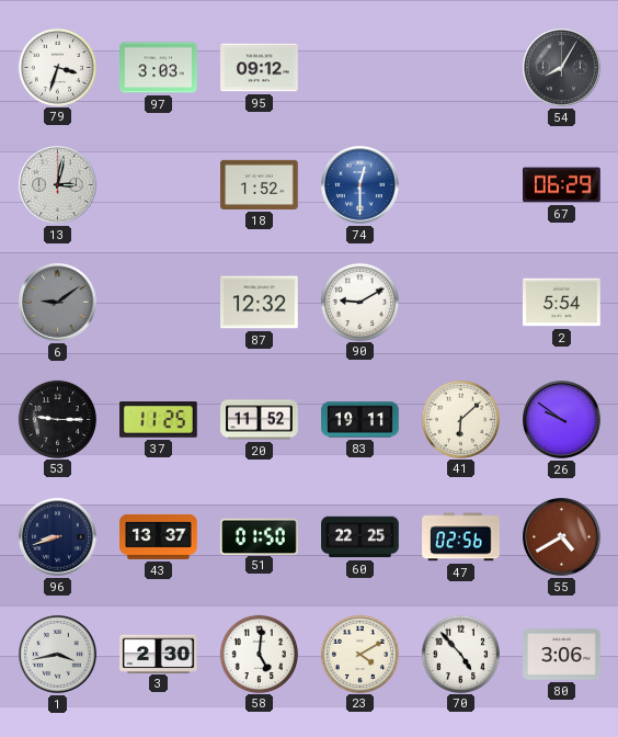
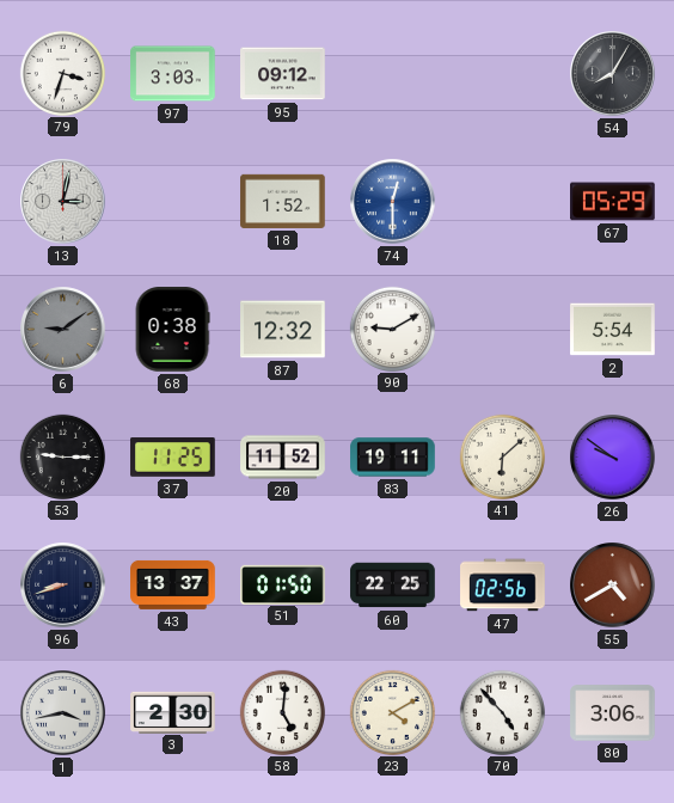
67: 06:29 -> 05:29 (613, 202)
68: none -> 0:38 (172, 330)
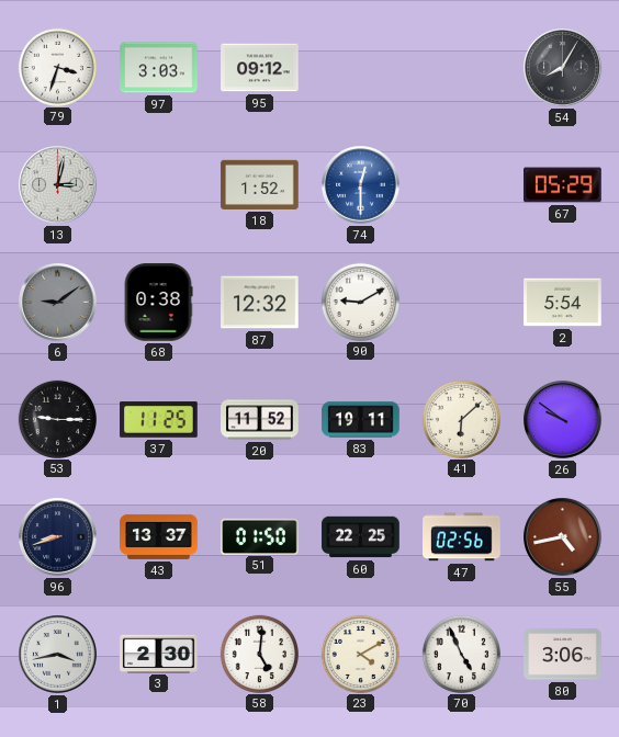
55: 4:40 -> 4:43 (563, 537)
70: 4:53 -> 4:56 (461, 654)
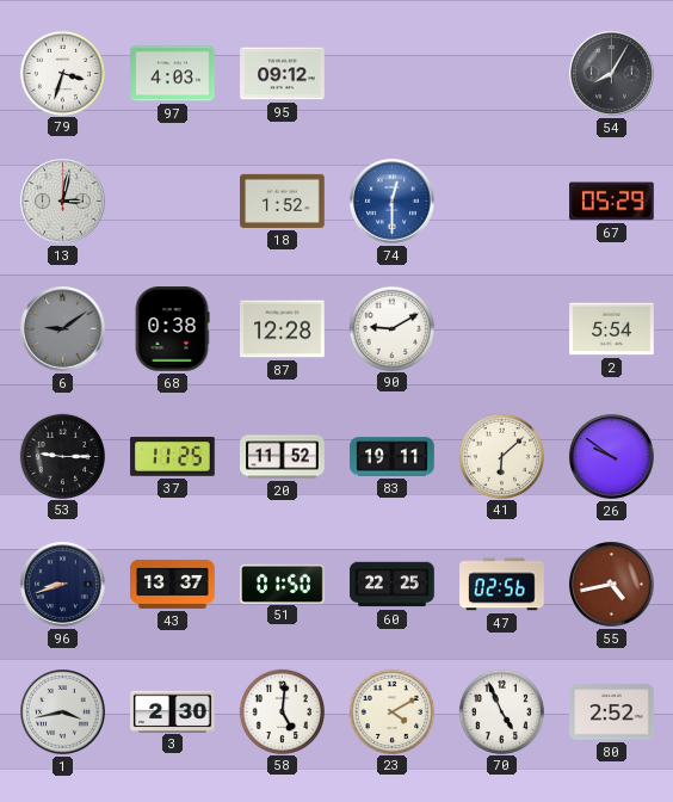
97: 3:03 -> 4:03 (173, 74)
87: 12:32 -> 12:28 (283, 329)
80: 3:06 -> 2:52 (612, 712)
